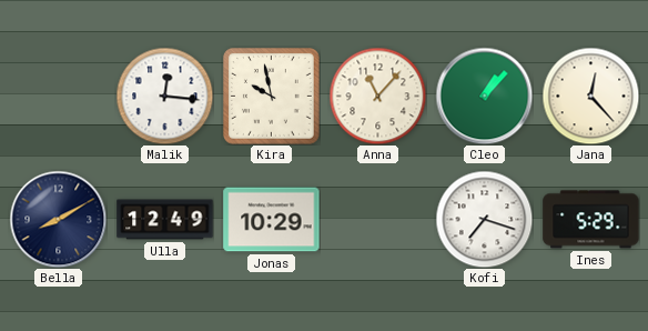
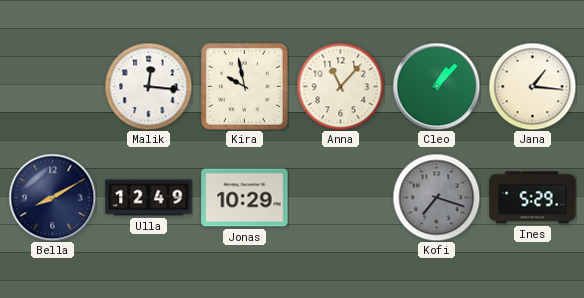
Jana: 12:23 -> 1:16 (532, 86)
Kofi dial: white -> grey (436, 197)
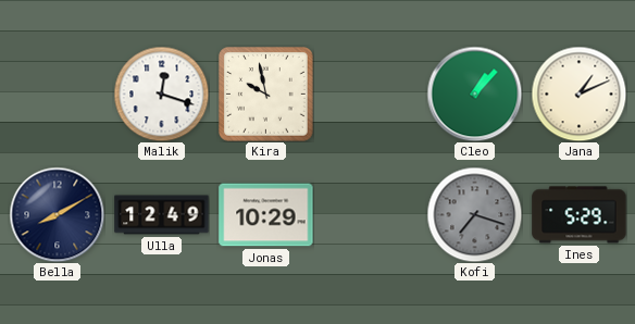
Malik: 12:16 -> 12:18 (161, 94)
Anna: 11:07 -> none (340, 86)
Jana: 1:16 -> 1:11 (578, 94)
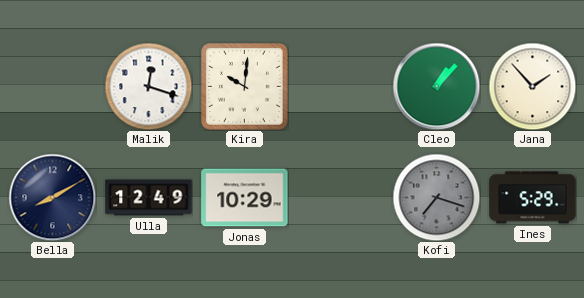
Kira: 9:58 -> 10:01 (245, 87)
Jana: 1:11 -> 1:53 (532, 86)
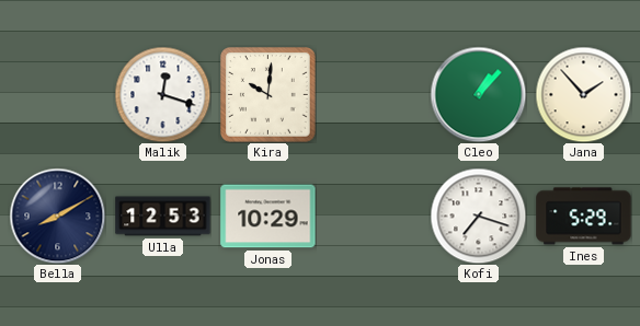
Ulla: 12:49 -> 12:53 (163, 217)
Kofi dial: grey -> white (478, 216)
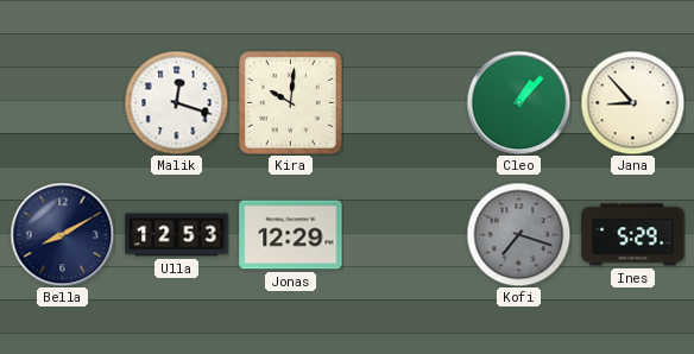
Jana: 1:53 -> 8:53 (632, 102)
Jonas: 10:29 -> 12:29 (291, 235)
Kofi dial: white -> grey (518, 234)
